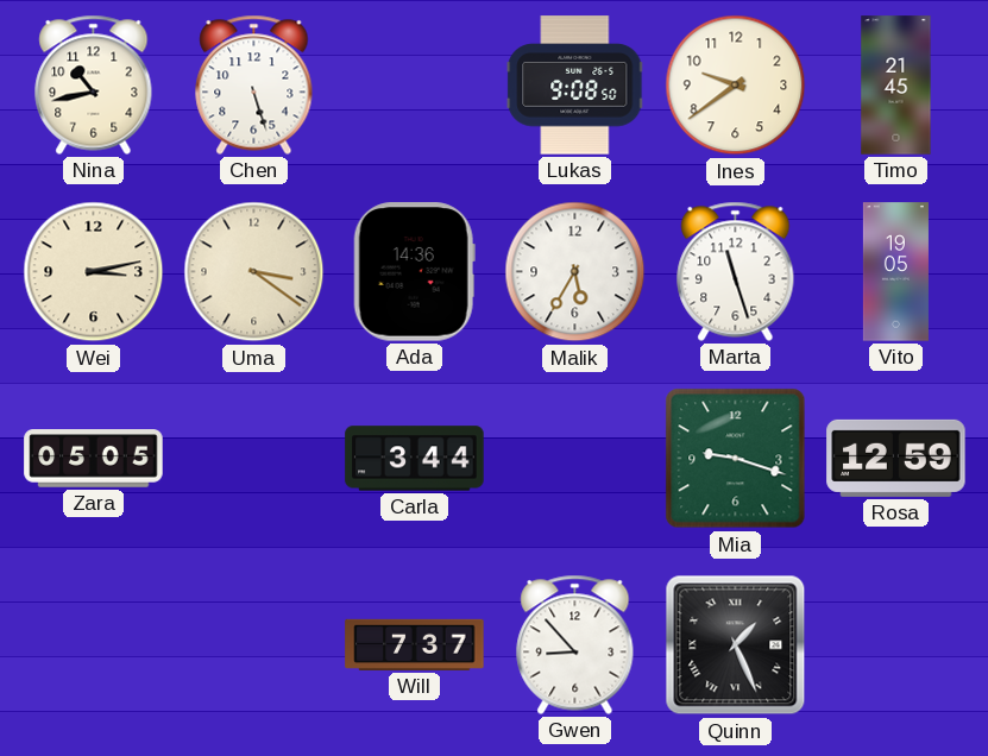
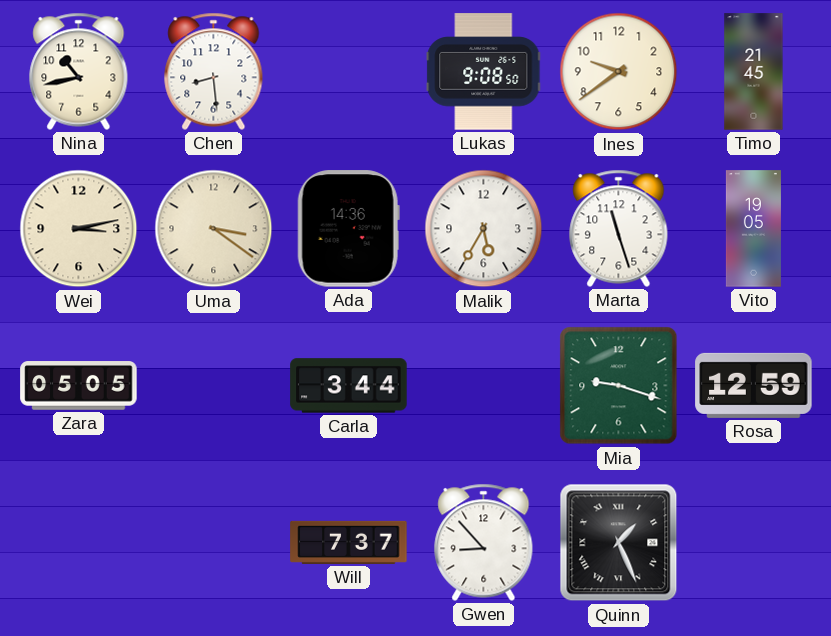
Chen: 5:27 -> 8:29 (214, 71)
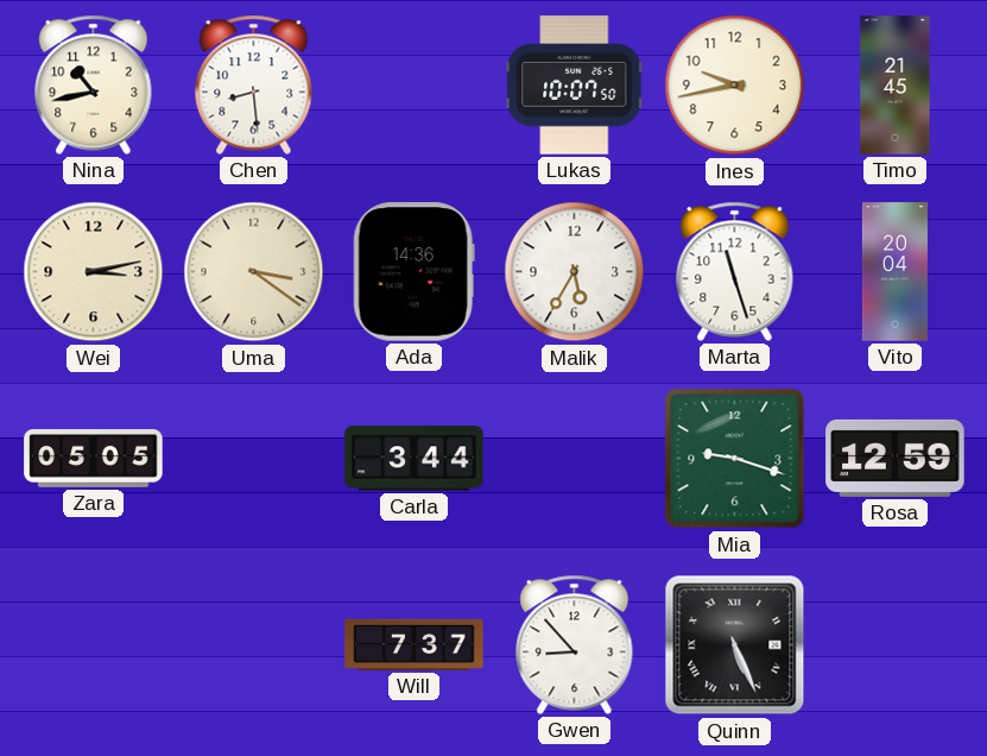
Lukas: 9:08 -> 10:07 (575, 86)
Ines: 9:39 -> 9:43 (735, 86)
Vito: 19:05 -> 20:04 (894, 272)
Quinn: 1:26 -> 5:26 (735, 645)
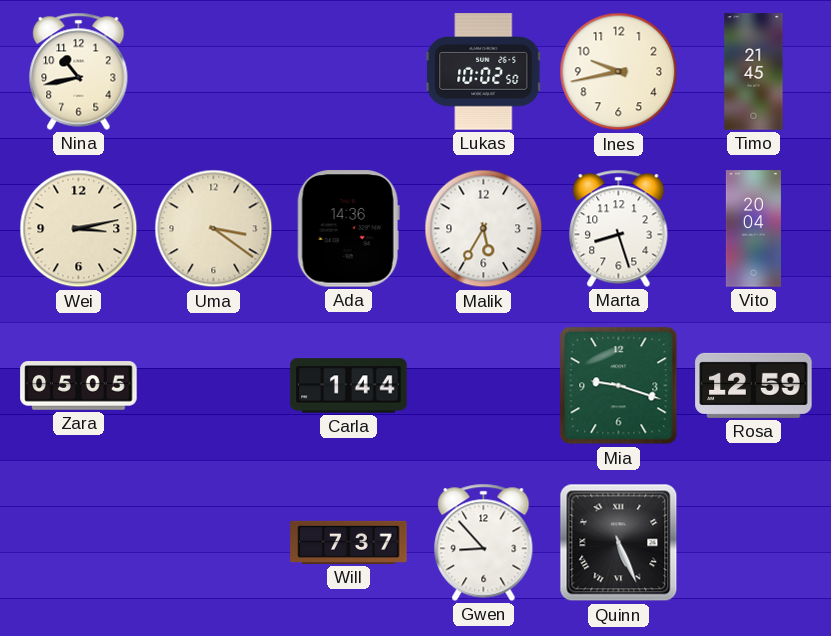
Chen: 8:29 -> none (254, 84)
Lukas: 10:07 -> 10:02 (484, 72)
Marta: 11:27 -> 8:27 (619, 228)
Carla: 3:44 -> 1:44 (349, 386)
